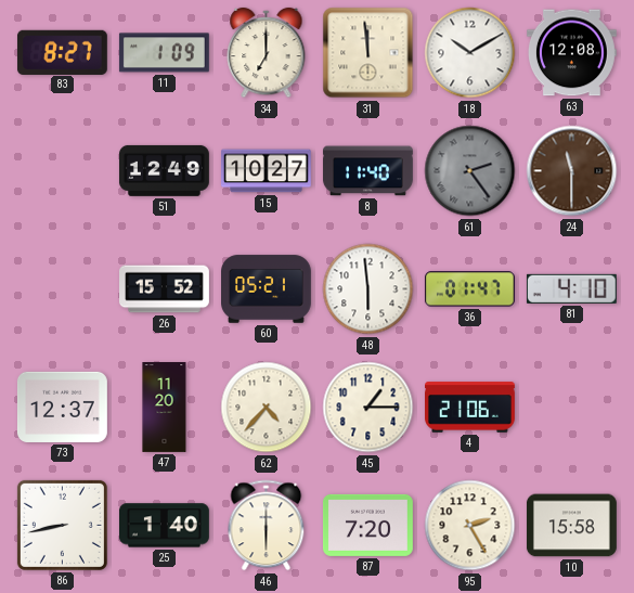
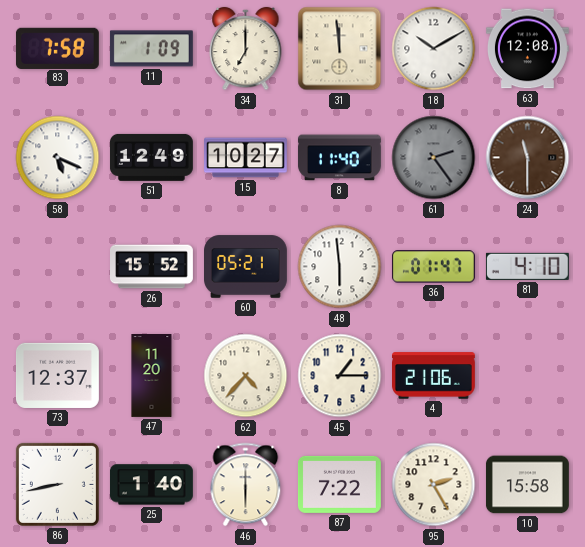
83: 8:27 -> 7:58 (57, 48)
58: none -> 5:19 (58, 158)
87: 7:20 -> 7:22 (339, 484)
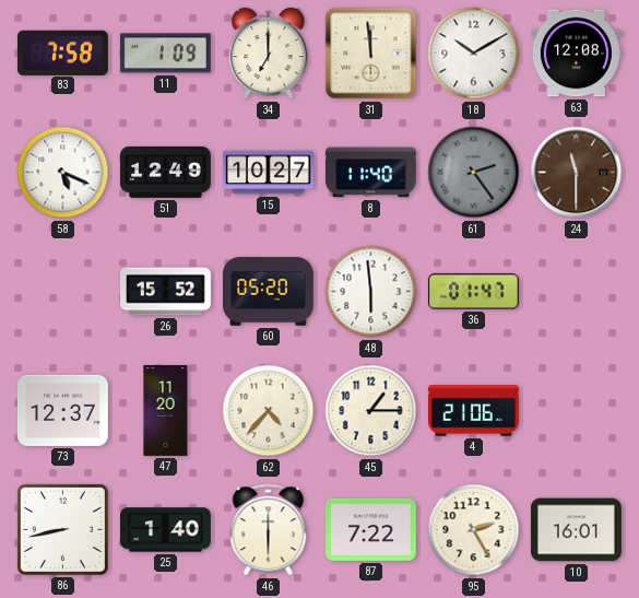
60: 05:21 -> 05:20 (269, 292)
81: 4:10 -> none (527, 266)
10: 15:58 -> 16:01 (576, 530)
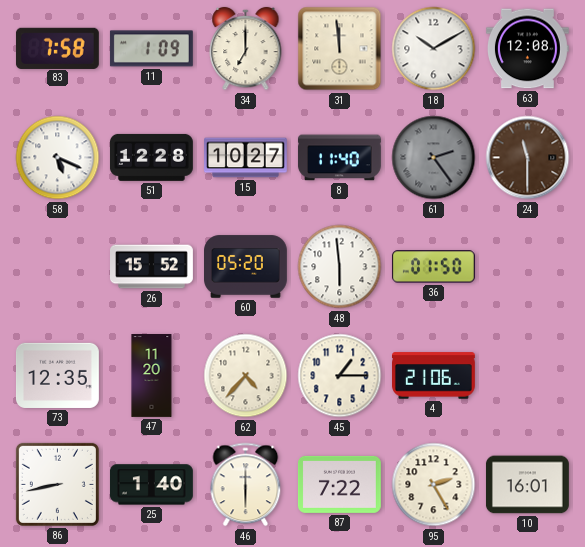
51: 12:49 -> 12:28 (151, 157)
36: 01:47 -> 01:50 (433, 267)
73: 12:37 -> 12:35 (57, 375)
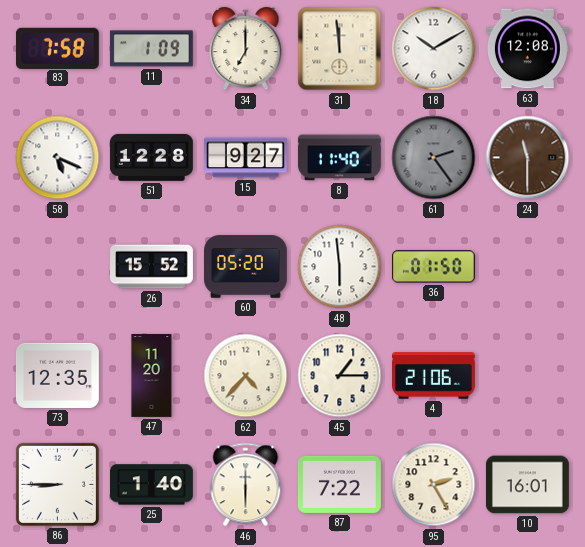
15: 10:27 -> 9:27 (246, 158)
86: 8:43 -> 8:45 (57, 484)
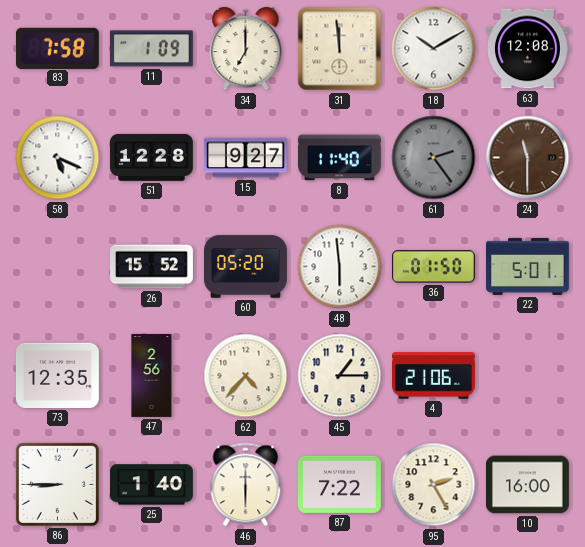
22: none -> 5:01 (528, 266)
47: 11:20 -> 2:56 (152, 376)
10: 16:01 -> 16:00 (527, 485)
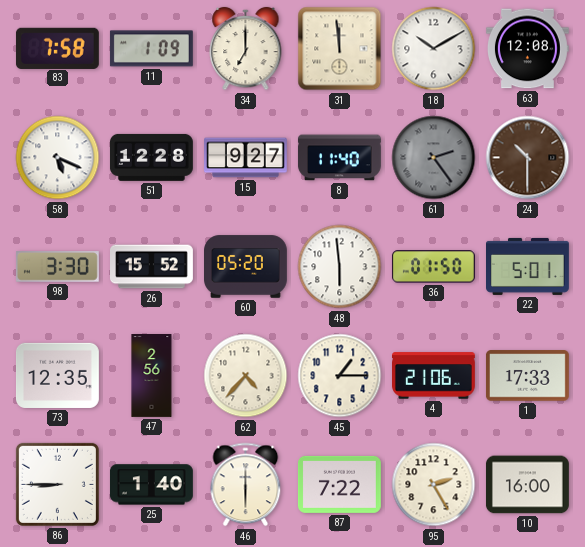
24: 11:30 -> 10:30 (528, 158)
98: none -> 3:30 (57, 267)
1: none -> 17:33 (527, 376)
